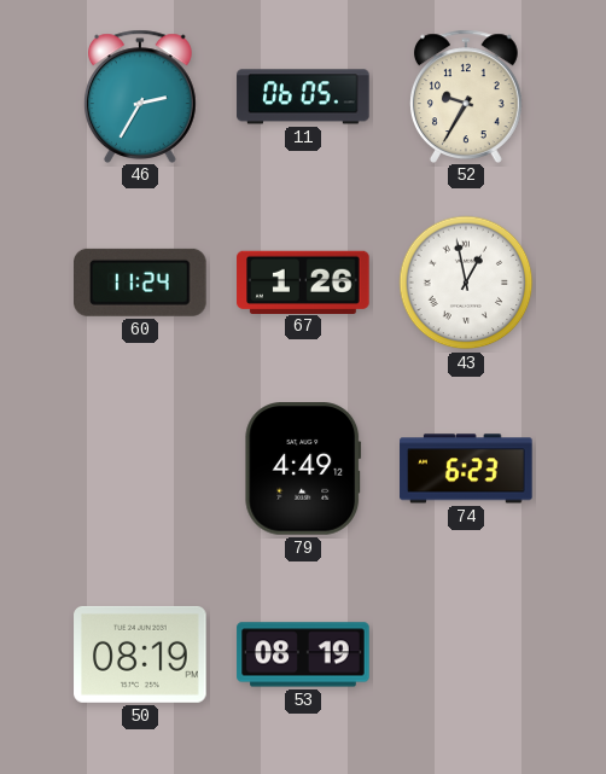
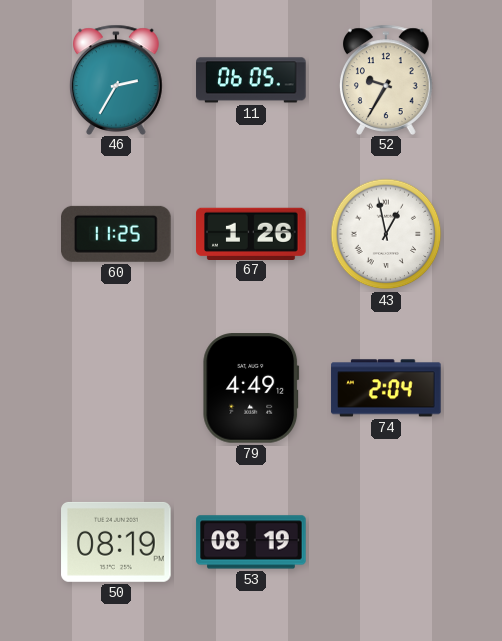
60: 11:24 -> 11:25 (117, 234)
74: 6:23 -> 2:04 (386, 388)
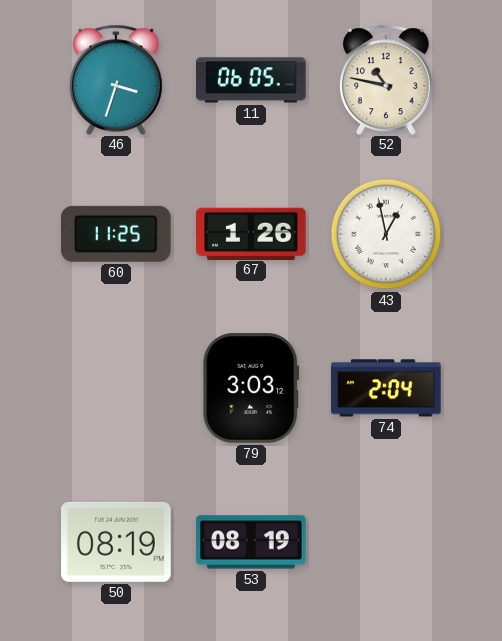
46: 2:35 -> 3:33 (116, 79)
52: 9:35 -> 10:47 (386, 79)
79: 4:49 -> 3:03 (251, 388)
